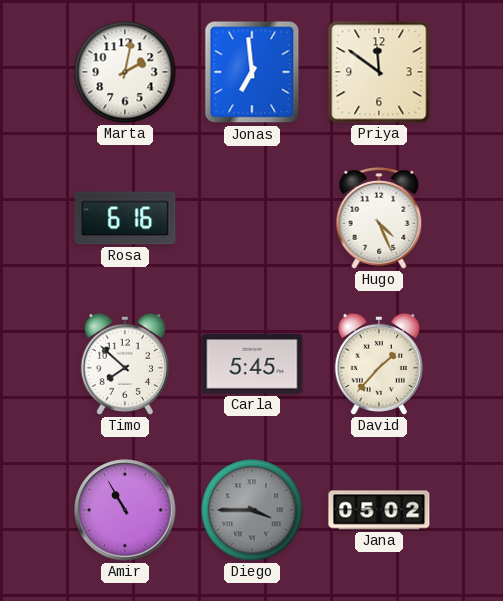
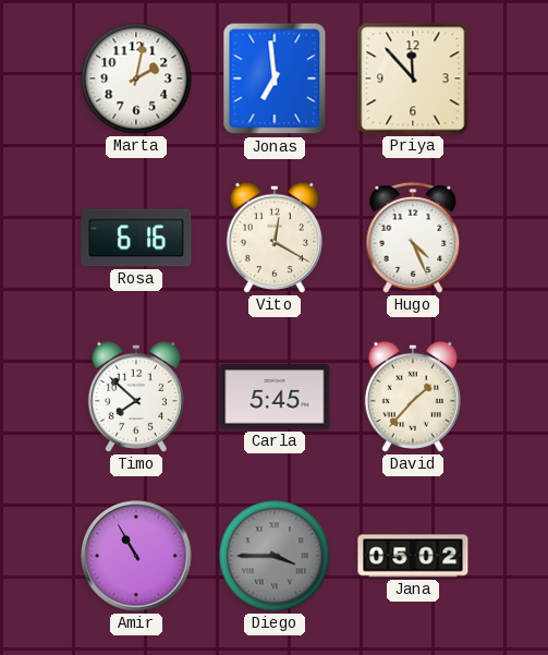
Priya: 11:51 -> 11:53 (413, 78)
Vito: none -> 12:20 (275, 238)
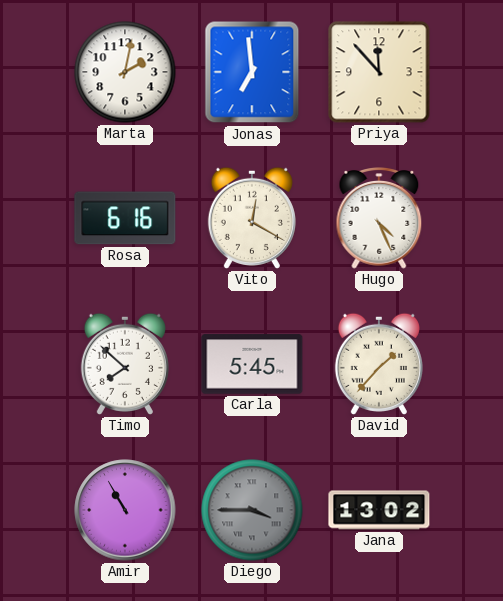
Jana: 05:02 -> 13:02 (379, 510)
